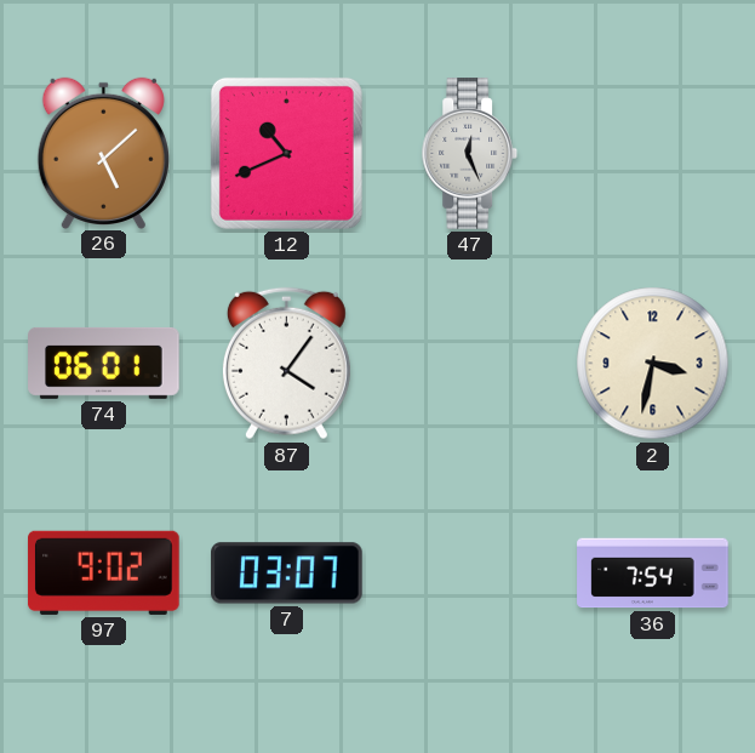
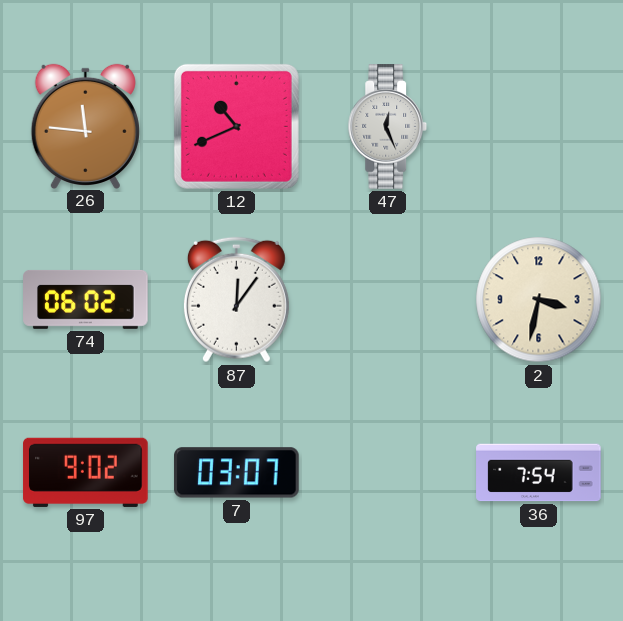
26: 5:08 -> 11:46 (85, 126)
74: 06:01 -> 06:02 (86, 299)
87: 4:06 -> 12:06 (236, 300)
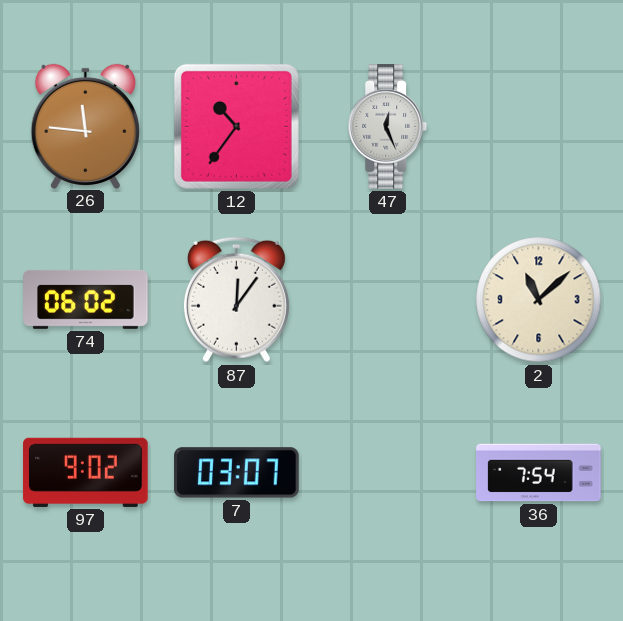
12: 10:41 -> 10:36 (236, 126)
2: 3:32 -> 11:08 (539, 300)
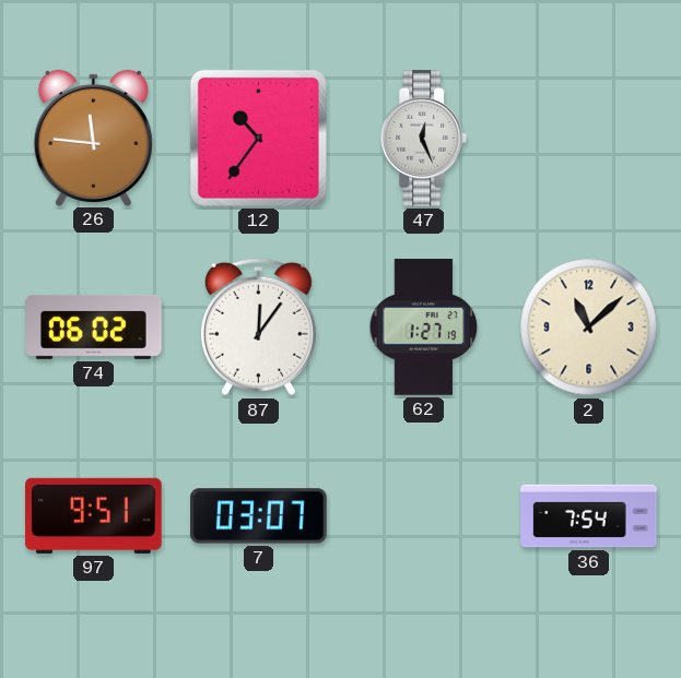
62: none -> 1:27 (424, 328)
97: 9:02 -> 9:51 (94, 515)
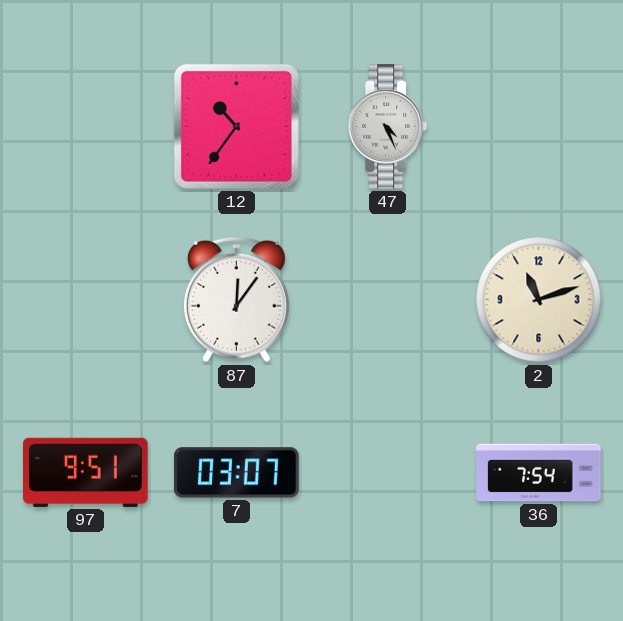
26: 11:46 -> none (93, 138)
47: 12:26 -> 4:26 (388, 127)
74: 06:02 -> none (94, 326)
62: 1:27 -> none (424, 328)
2: 11:08 -> 11:12 (539, 300)
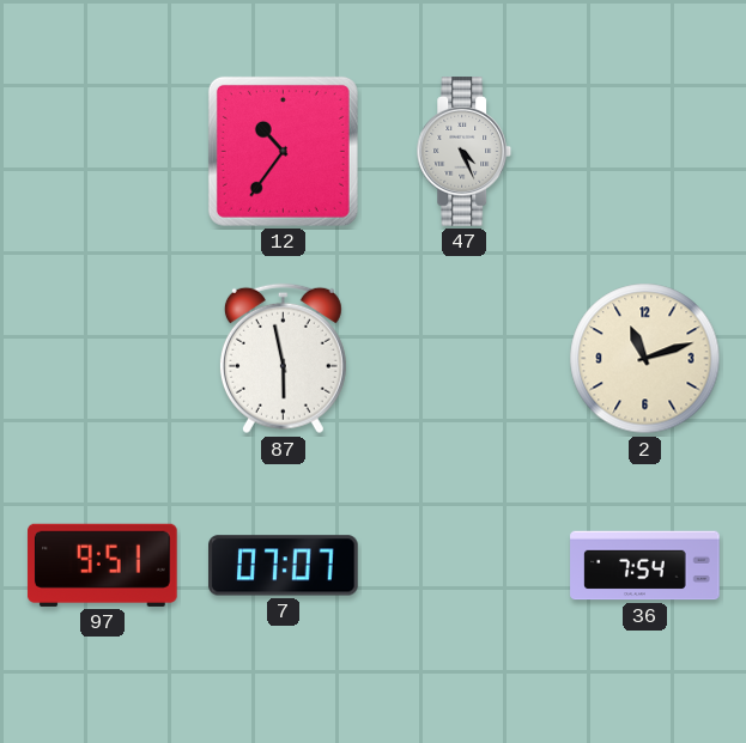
87: 12:06 -> 5:58 (283, 359)
7: 03:07 -> 07:07 (284, 566)
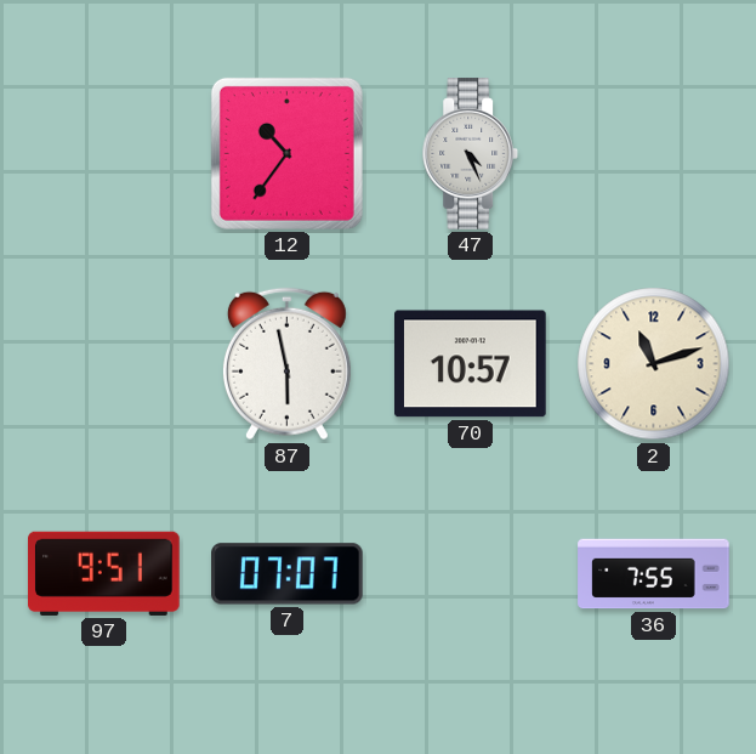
70: none -> 10:57 (471, 364)
36: 7:54 -> 7:55 (654, 574)
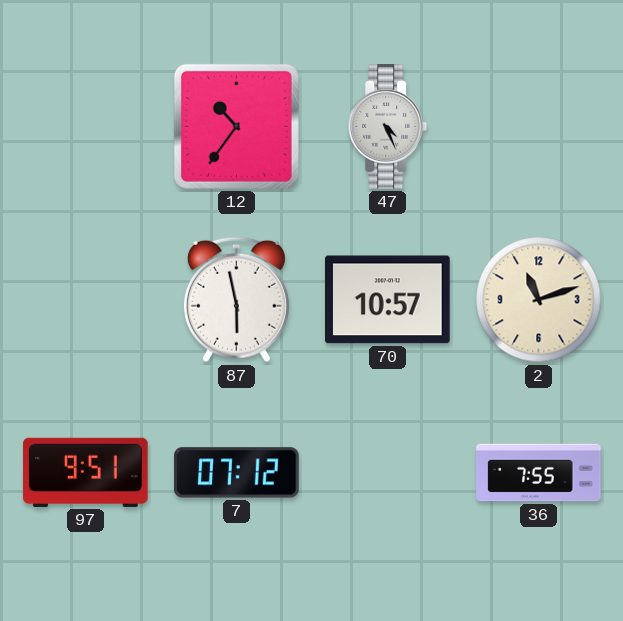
7: 07:07 -> 07:12 (237, 473)
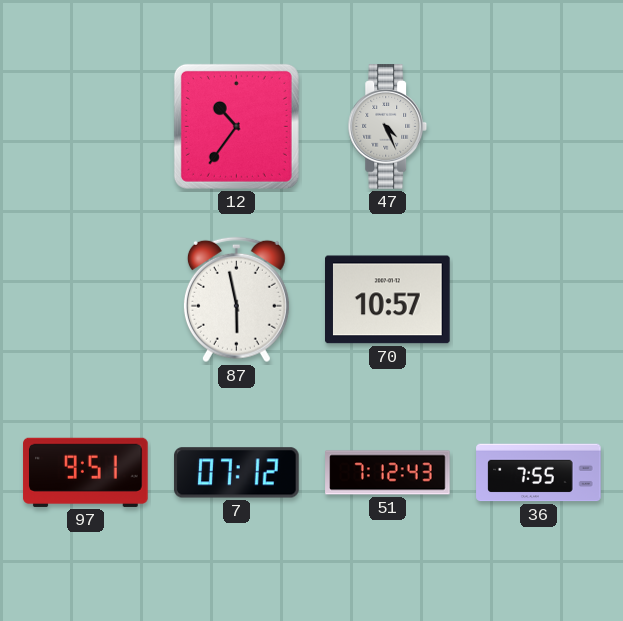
2: 11:12 -> none (539, 300)
51: none -> 7:12 (388, 473)
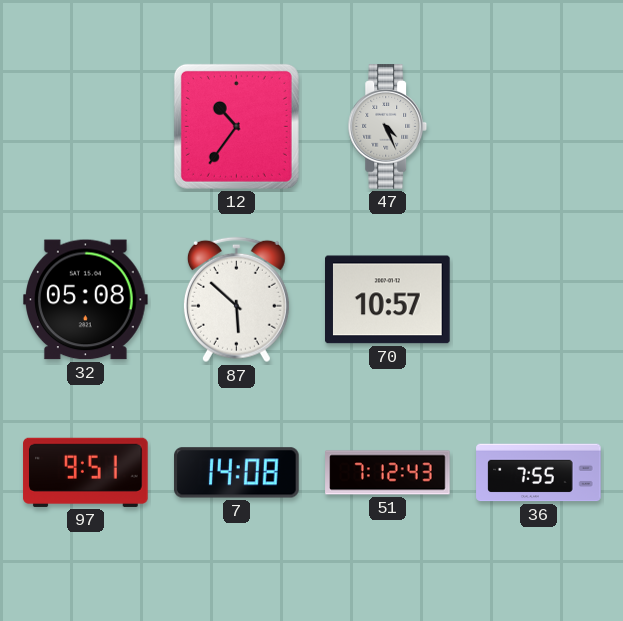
32: none -> 05:08 (86, 300)
87: 5:58 -> 5:52 (236, 300)
7: 07:12 -> 14:08 (237, 473)
